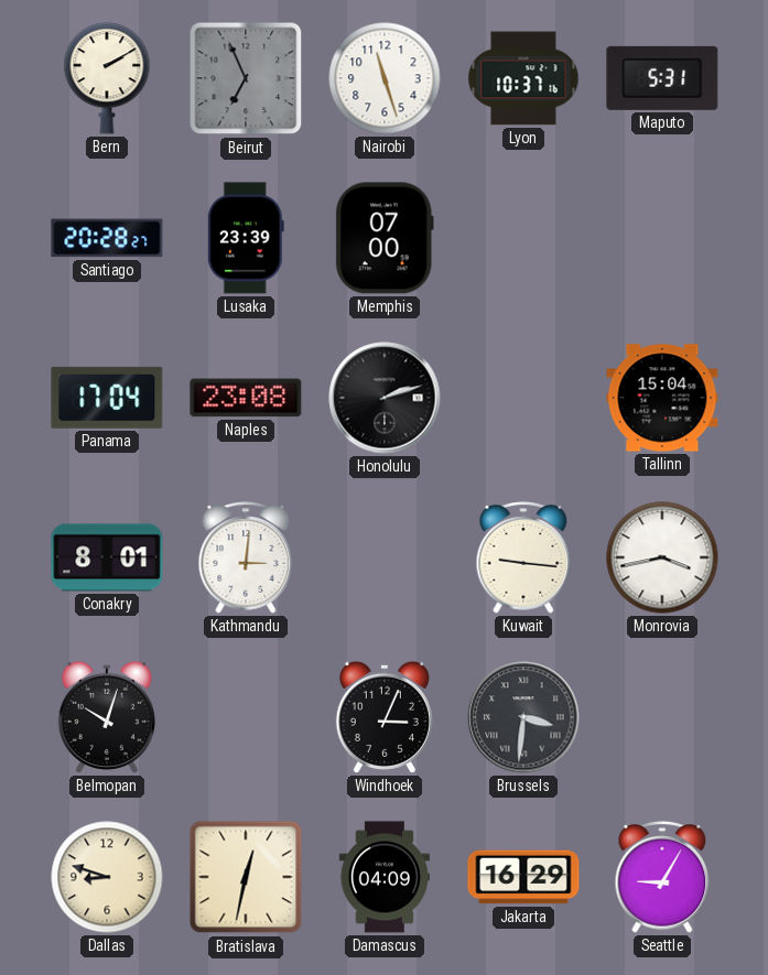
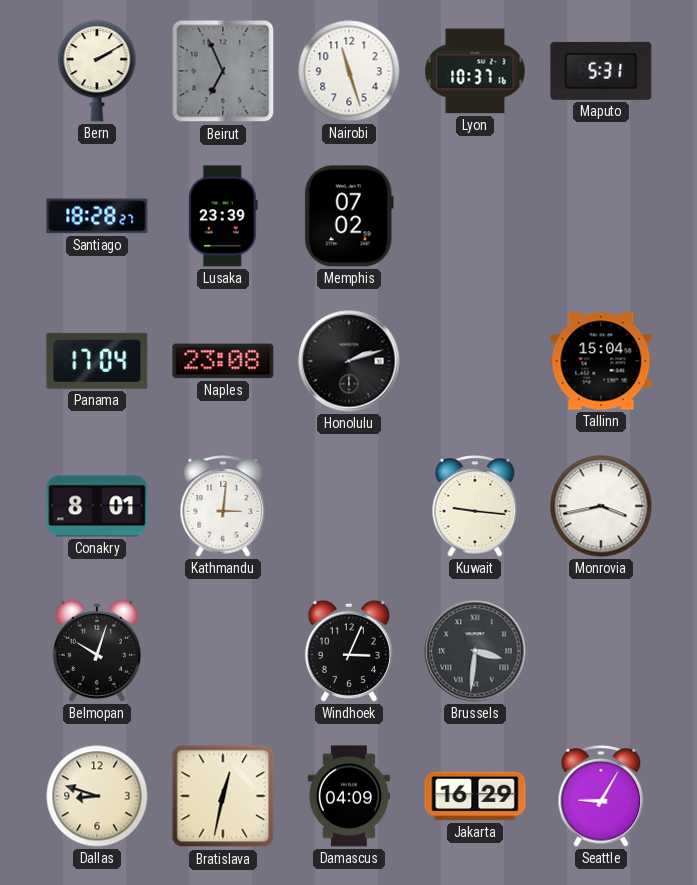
Santiago: 20:28 -> 18:28 (97, 216)
Memphis: 07:00 -> 07:02 (349, 216)
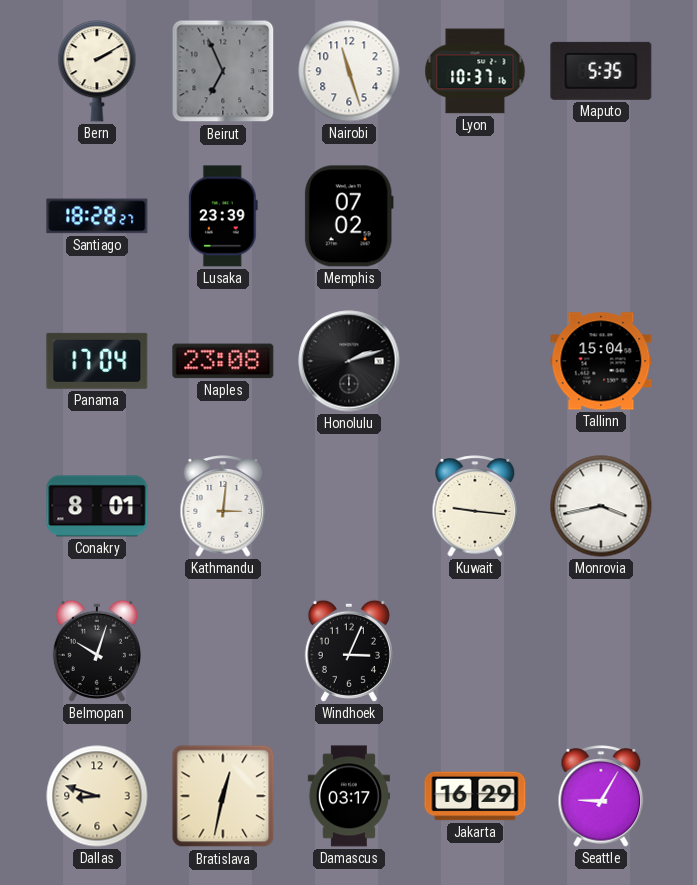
Maputo: 5:31 -> 5:35 (601, 71)
Brussels: 3:31 -> none (475, 651)
Damascus: 04:09 -> 03:17 (349, 796)
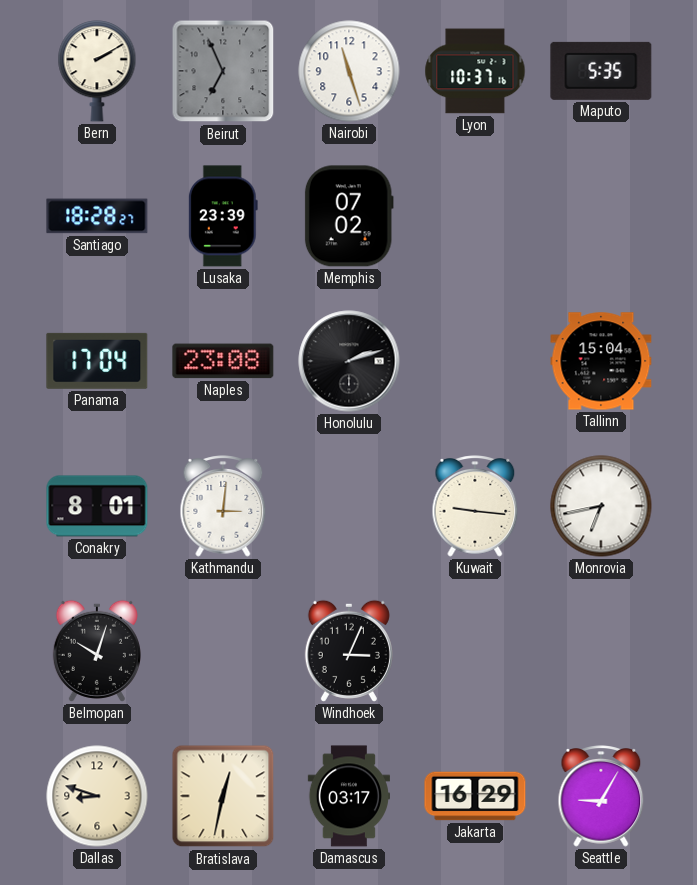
Monrovia: 3:43 -> 6:43 (601, 506)
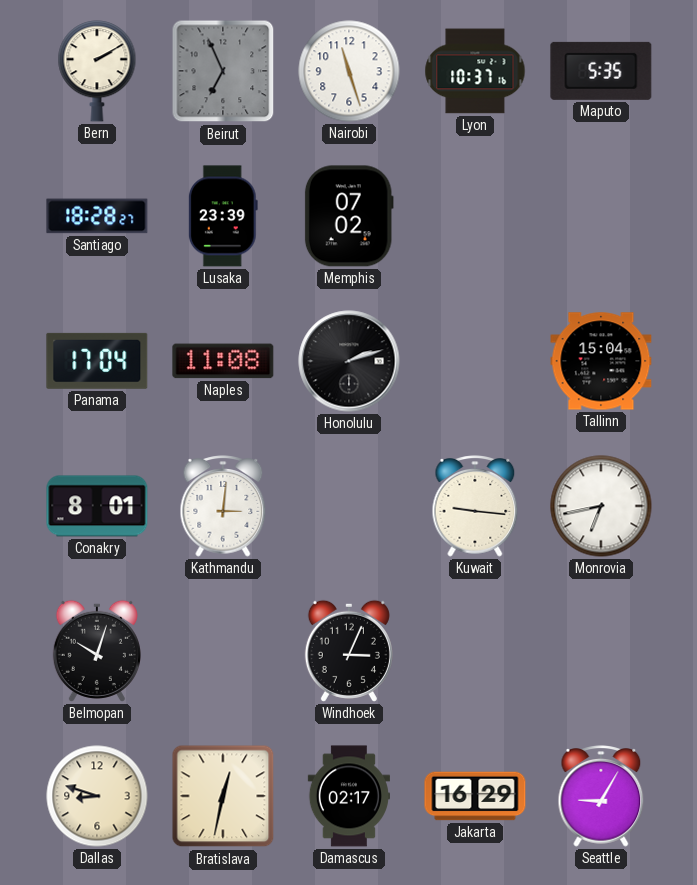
Naples: 23:08 -> 11:08 (223, 361)
Damascus: 03:17 -> 02:17 (349, 796)
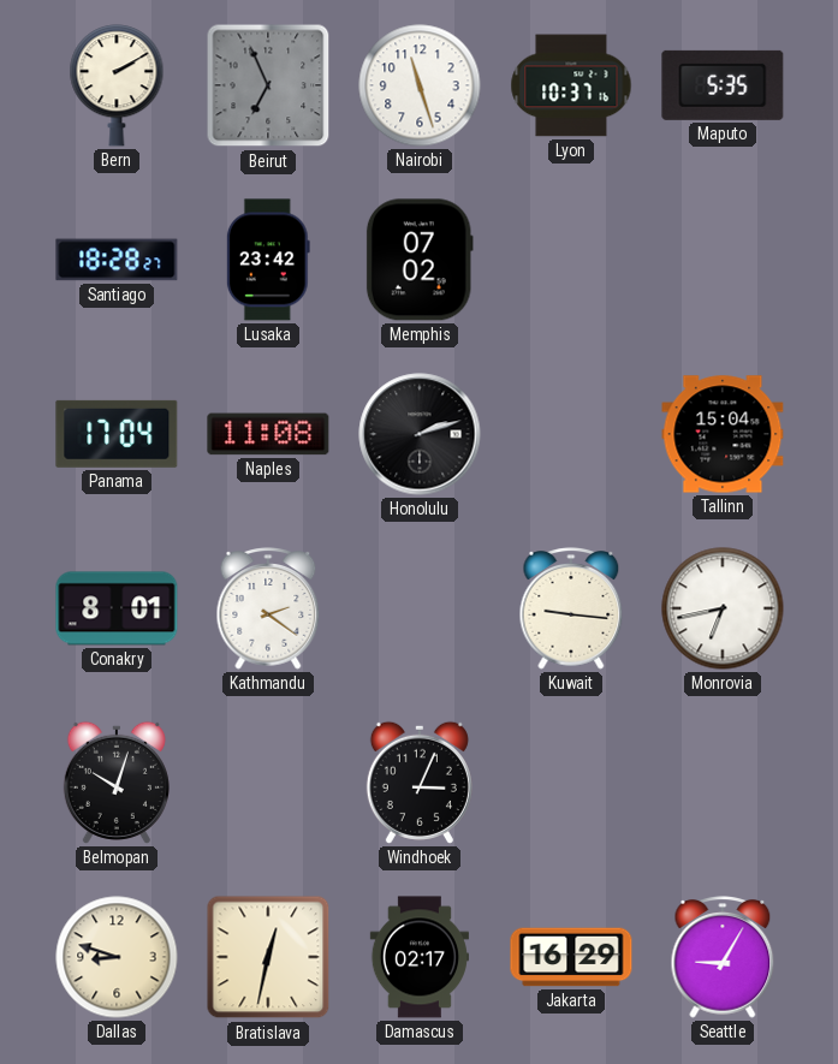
Lusaka: 23:39 -> 23:42 (268, 260)
Kathmandu: 3:01 -> 2:21 (268, 608)
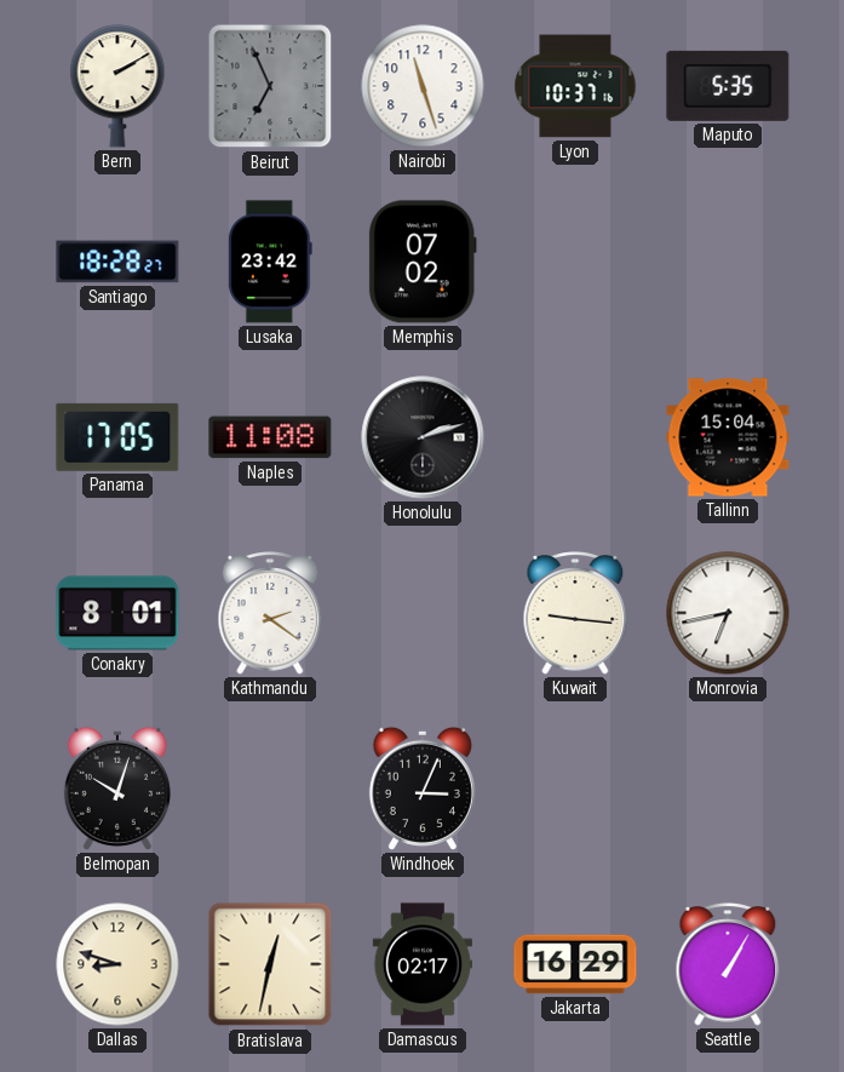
Panama: 17:04 -> 17:05 (117, 437)
Seattle: 9:05 -> 1:05 (728, 964)
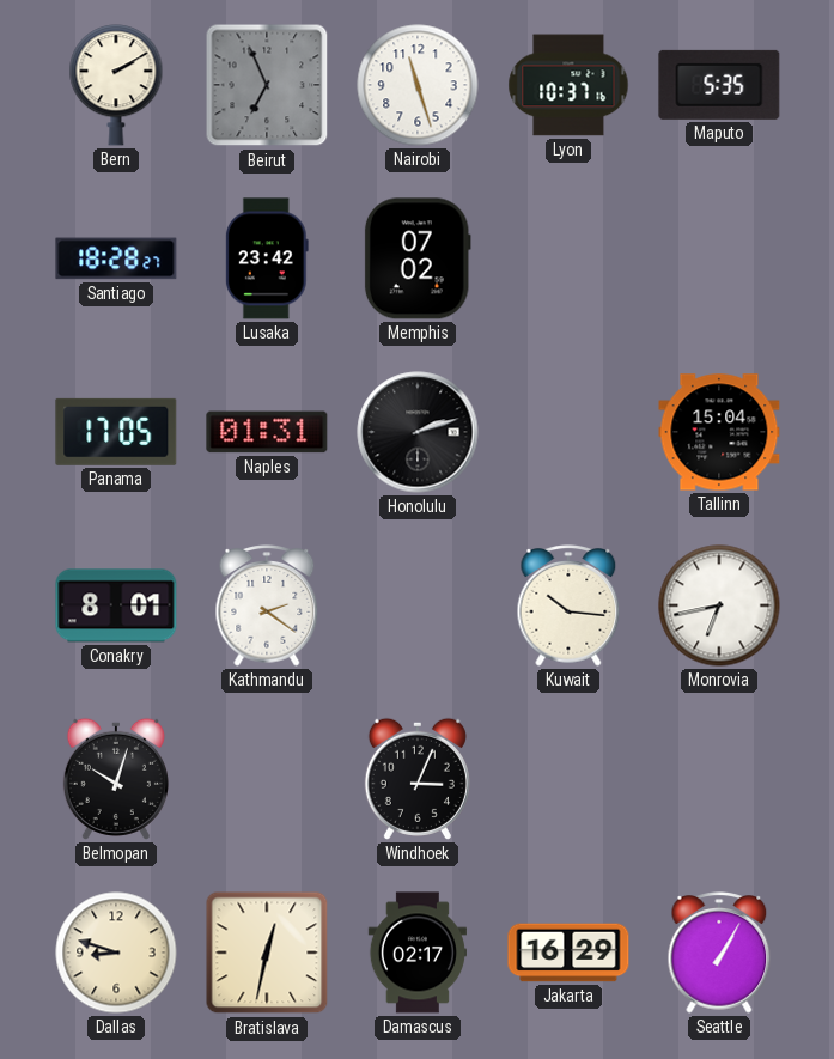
Naples: 11:08 -> 01:31 (267, 432)
Kuwait: 9:16 -> 10:16 (568, 605)
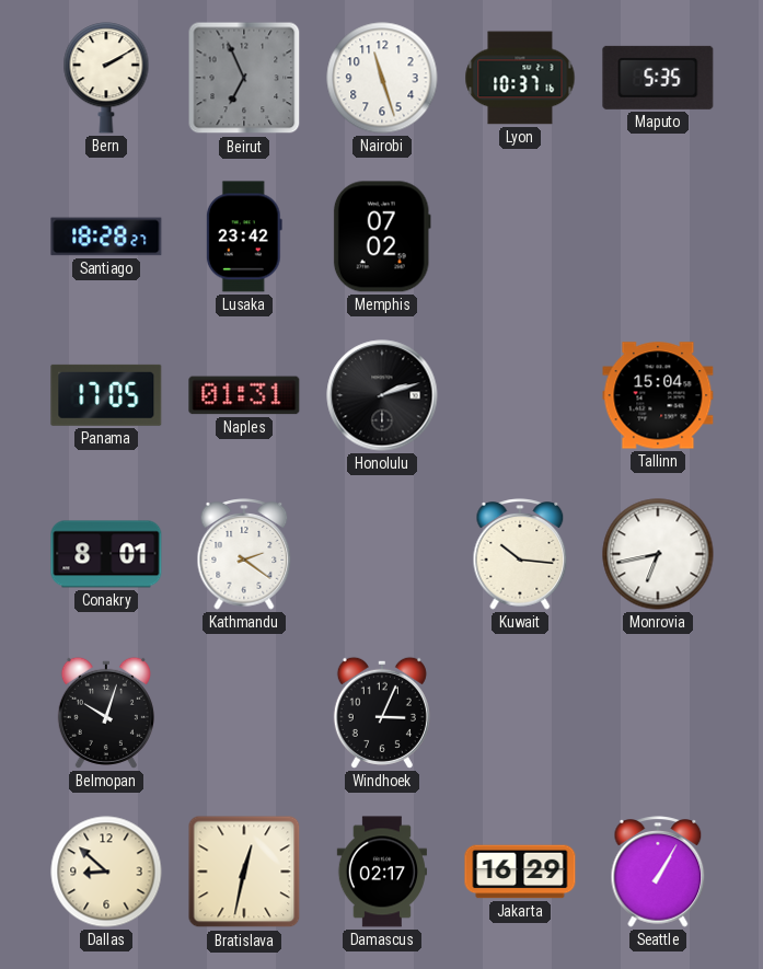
Dallas: 8:48 -> 8:52 (106, 872)
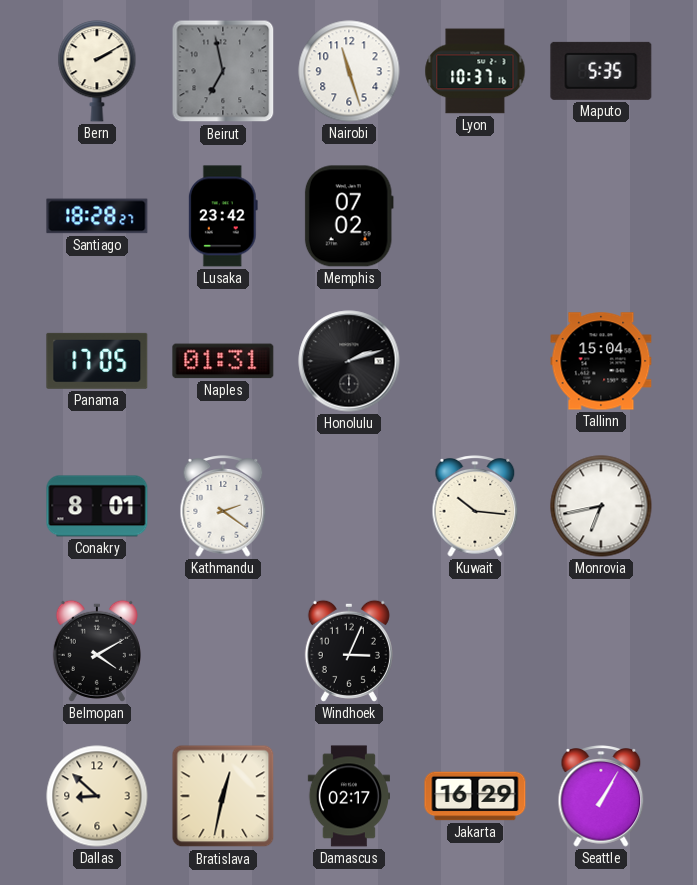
Beirut: 6:56 -> 6:58 (223, 71)
Belmopan: 10:03 -> 4:10 (97, 651)
